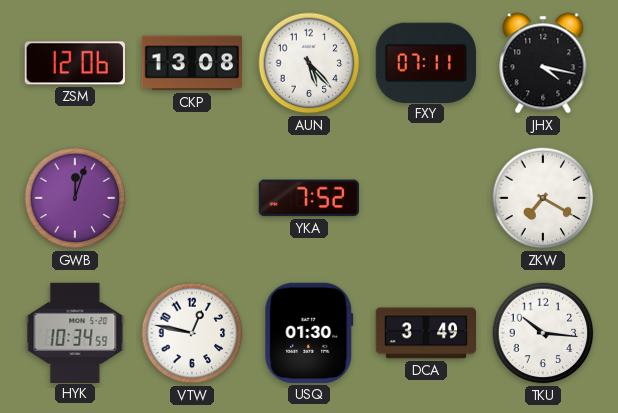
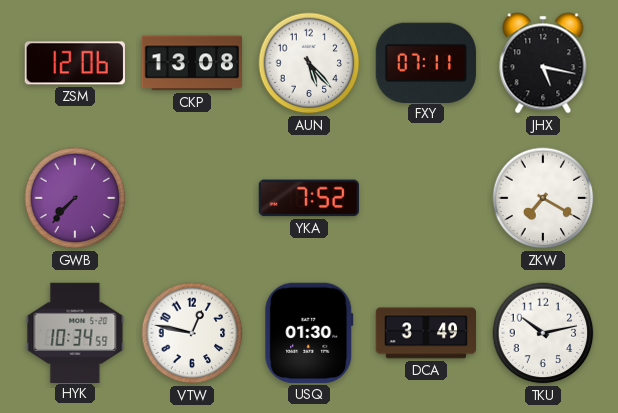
JHX: 4:17 -> 5:17 (543, 63)
GWB: 12:03 -> 7:37 (75, 198)
TKU: 10:16 -> 10:13 (543, 333)
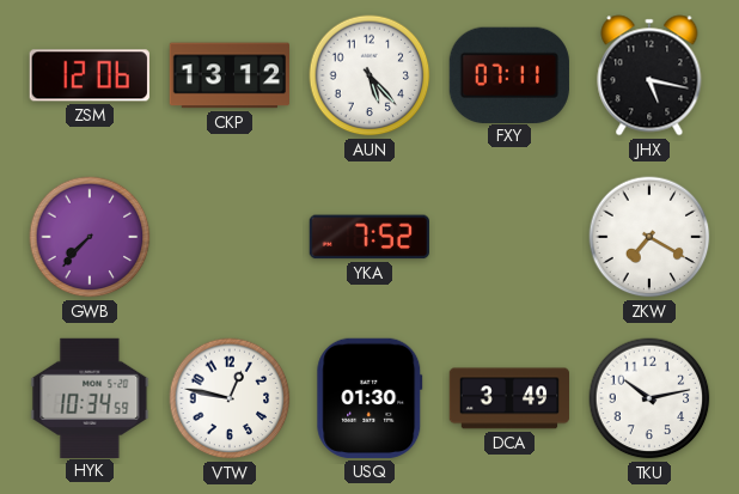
CKP: 13:08 -> 13:12 (228, 75)
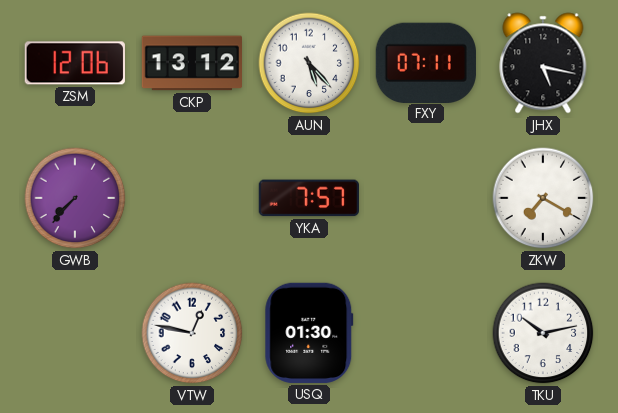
YKA: 7:52 -> 7:57 (309, 198)
HYK: 10:34 -> none (90, 397)
DCA: 3:49 -> none (509, 398)
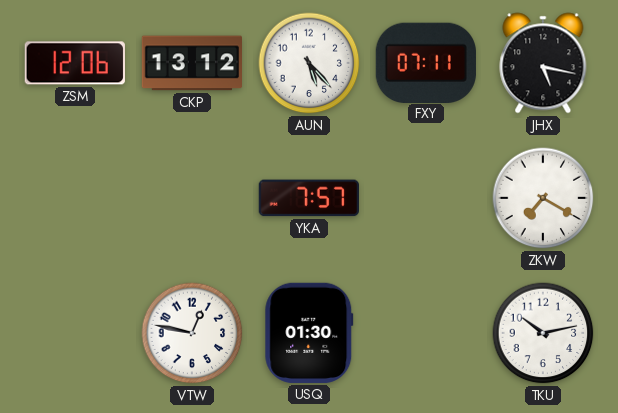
GWB: 7:37 -> none (75, 198)
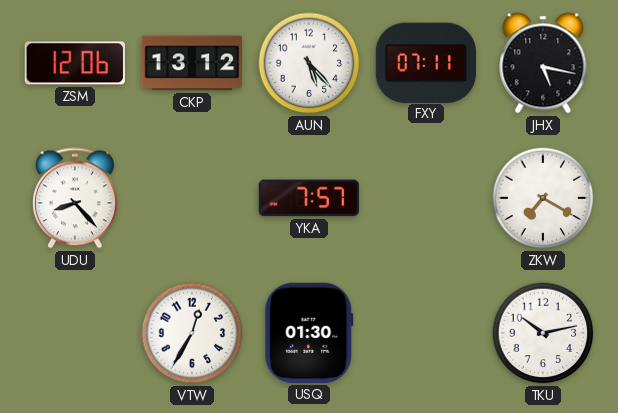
UDU: none -> 8:23 (76, 198)
VTW: 12:47 -> 12:35 (192, 333)
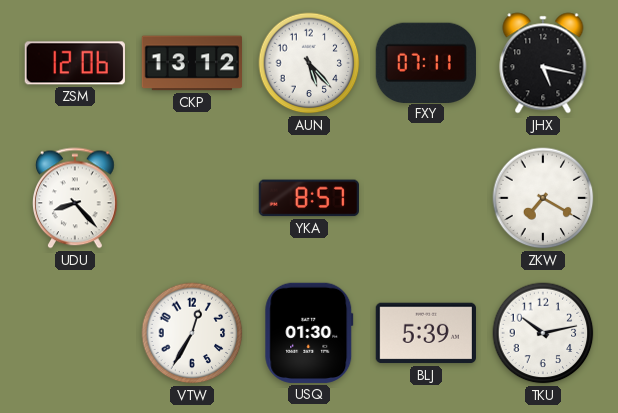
YKA: 7:57 -> 8:57 (309, 198)
BLJ: none -> 5:39 (425, 333)
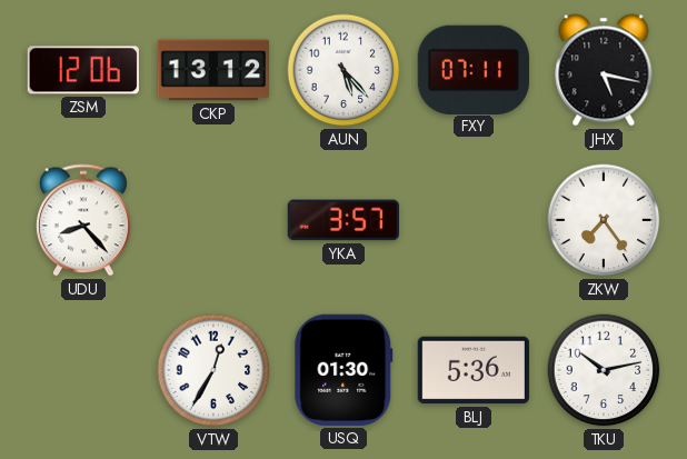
YKA: 8:57 -> 3:57 (343, 220)
ZKW: 7:20 -> 7:24 (604, 220)
BLJ: 5:39 -> 5:36 (472, 370)
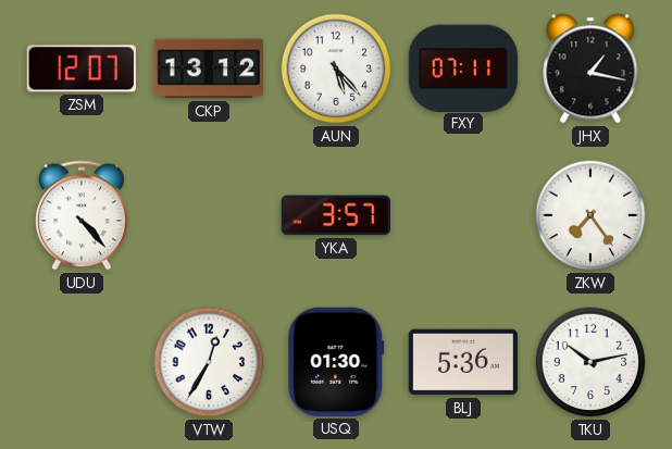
ZSM: 12:06 -> 12:07 (82, 68)
JHX: 5:17 -> 1:17 (590, 68)
UDU: 8:23 -> 4:23 (83, 215)
